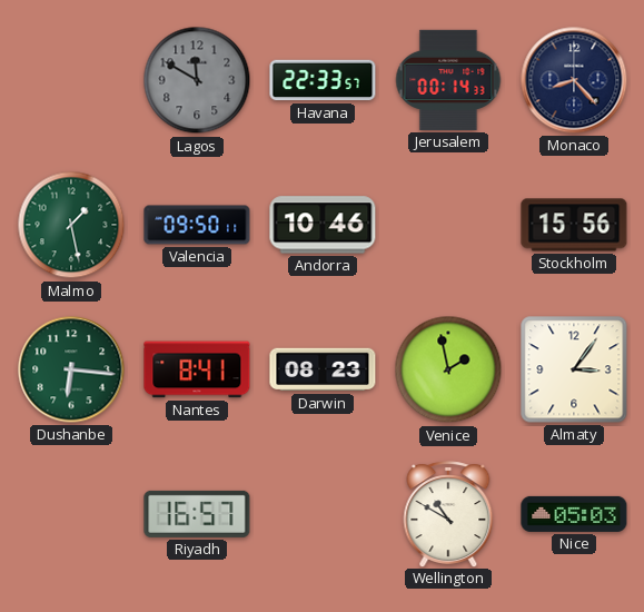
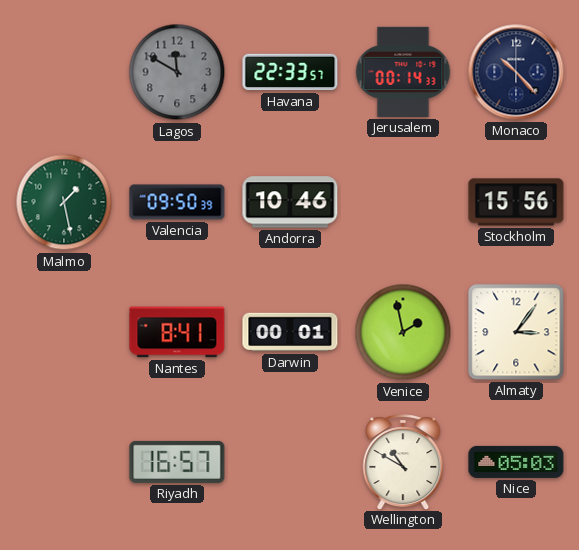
Monaco: 8:23 -> 10:23 (516, 72)
Valencia: 09:50:11 -> 09:50:39 (177, 202)
Dushanbe: 6:16 -> none (71, 369)
Darwin: 08:23 -> 00:01 (290, 332)
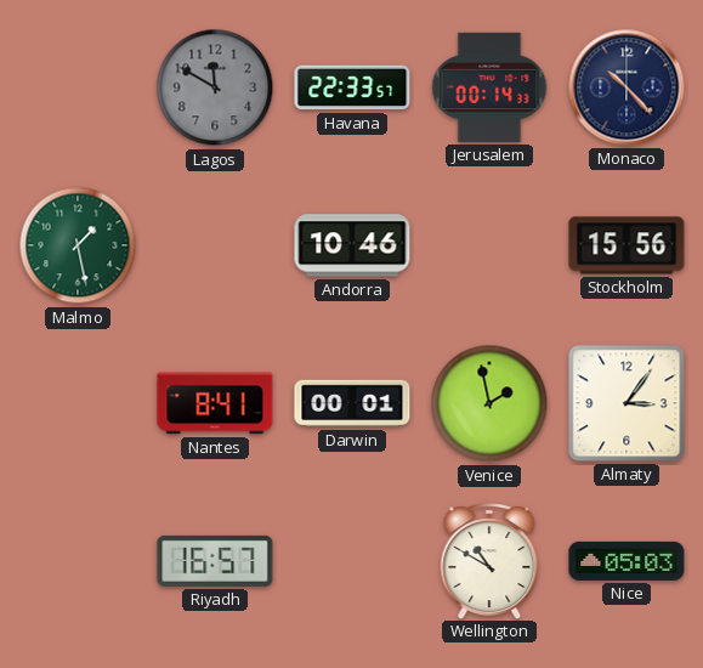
Valencia: 09:50 -> none (177, 202)
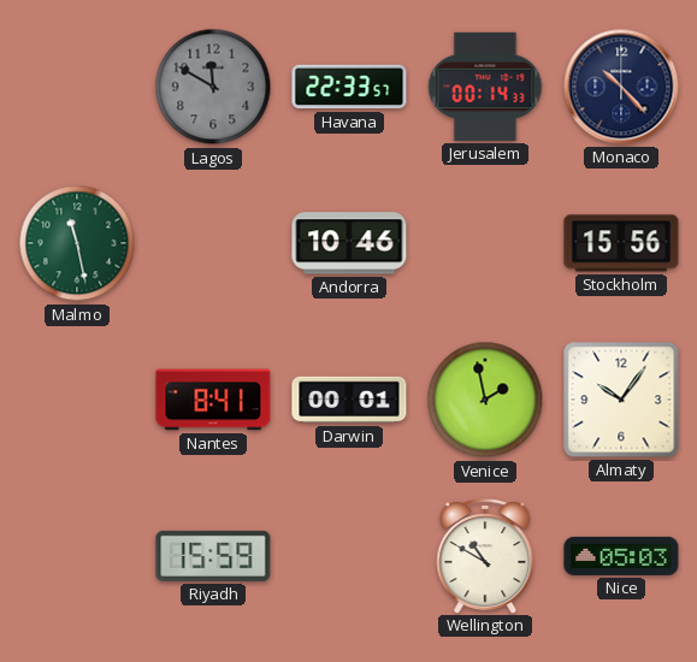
Malmo: 1:28 -> 11:28 (77, 243)
Almaty: 3:06 -> 10:06 (621, 400)
Riyadh: 16:57 -> 15:59 (213, 556)
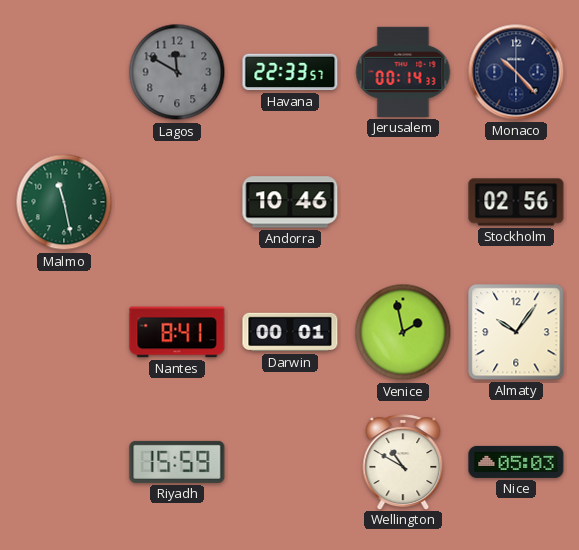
Stockholm: 15:56 -> 02:56 (516, 202)
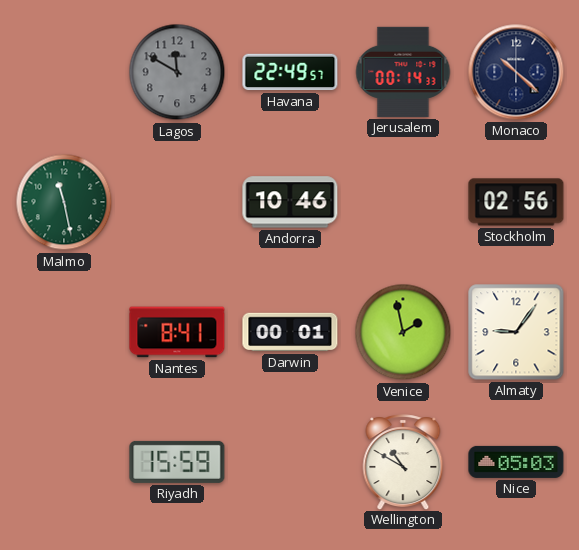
Havana: 22:33 -> 22:49 (290, 72)
Monaco: 10:23 -> 10:22 (516, 72)
Almaty: 10:06 -> 9:06 (516, 332)
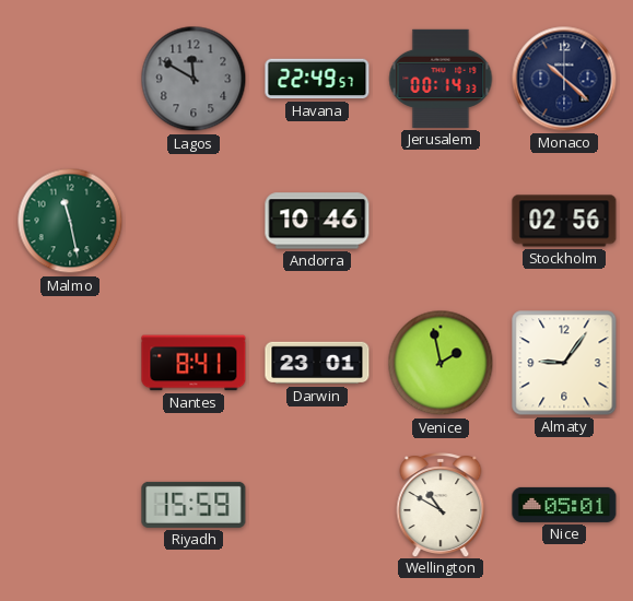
Darwin: 00:01 -> 23:01 (317, 363)
Nice: 05:03 -> 05:01 (564, 505)
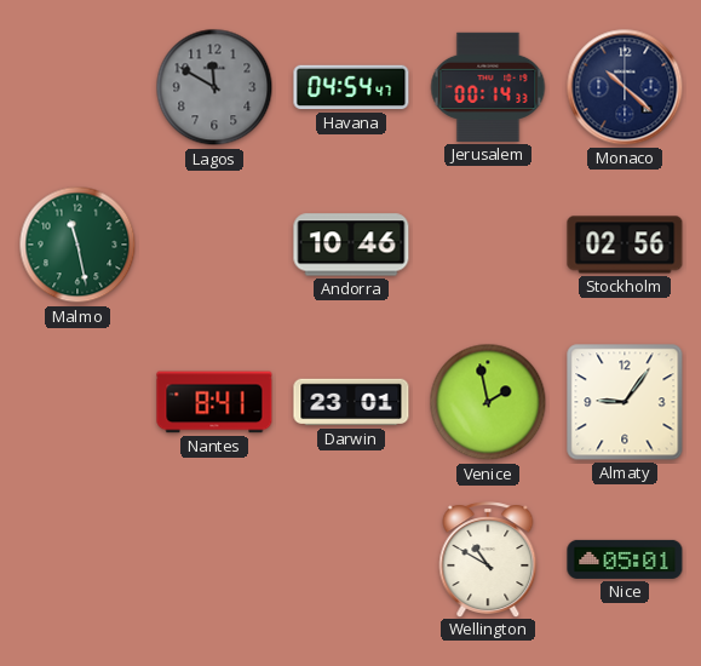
Havana: 22:49 -> 04:54 (351, 87)
Riyadh: 15:59 -> none (194, 505)
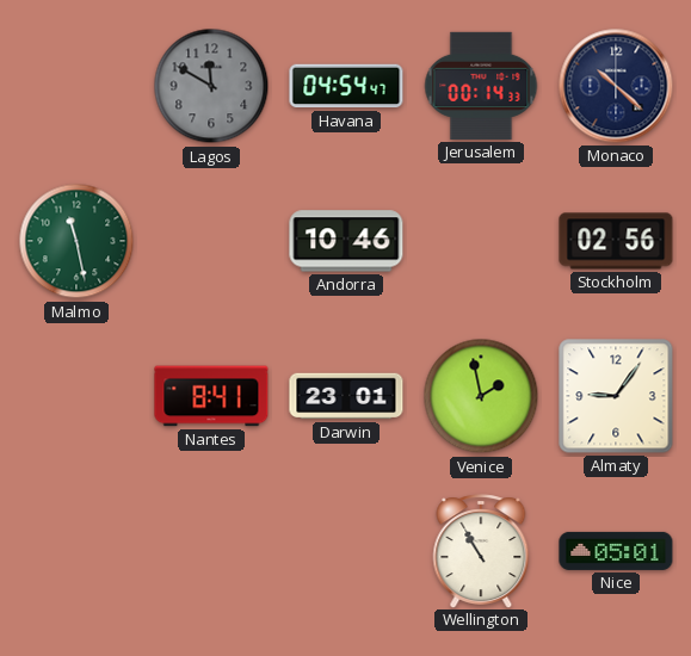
Wellington: 10:50 -> 10:55 (481, 551)
